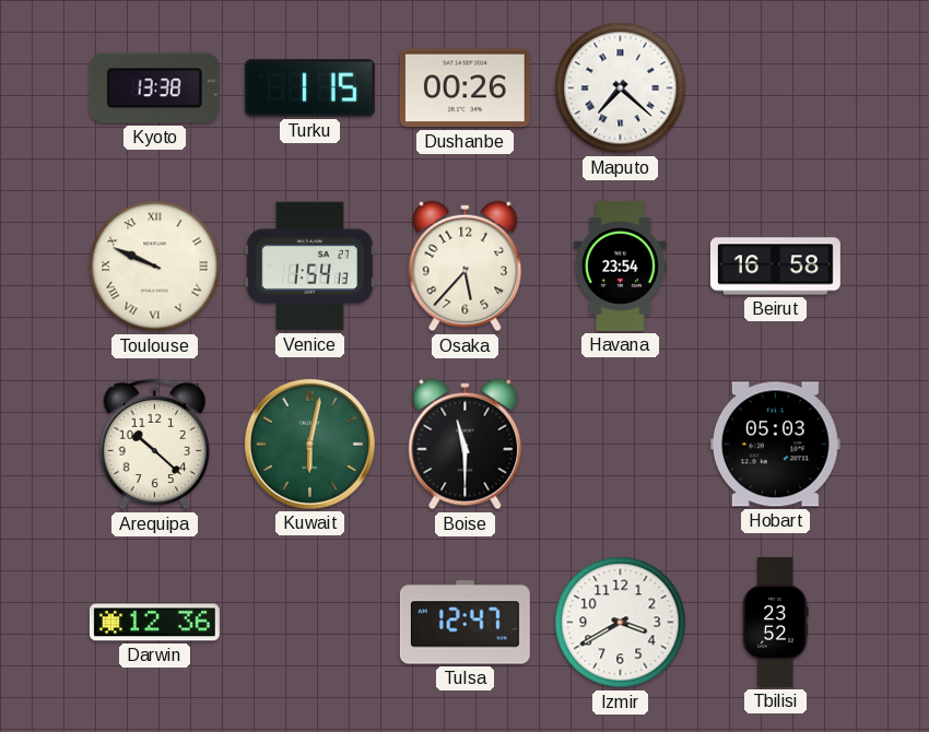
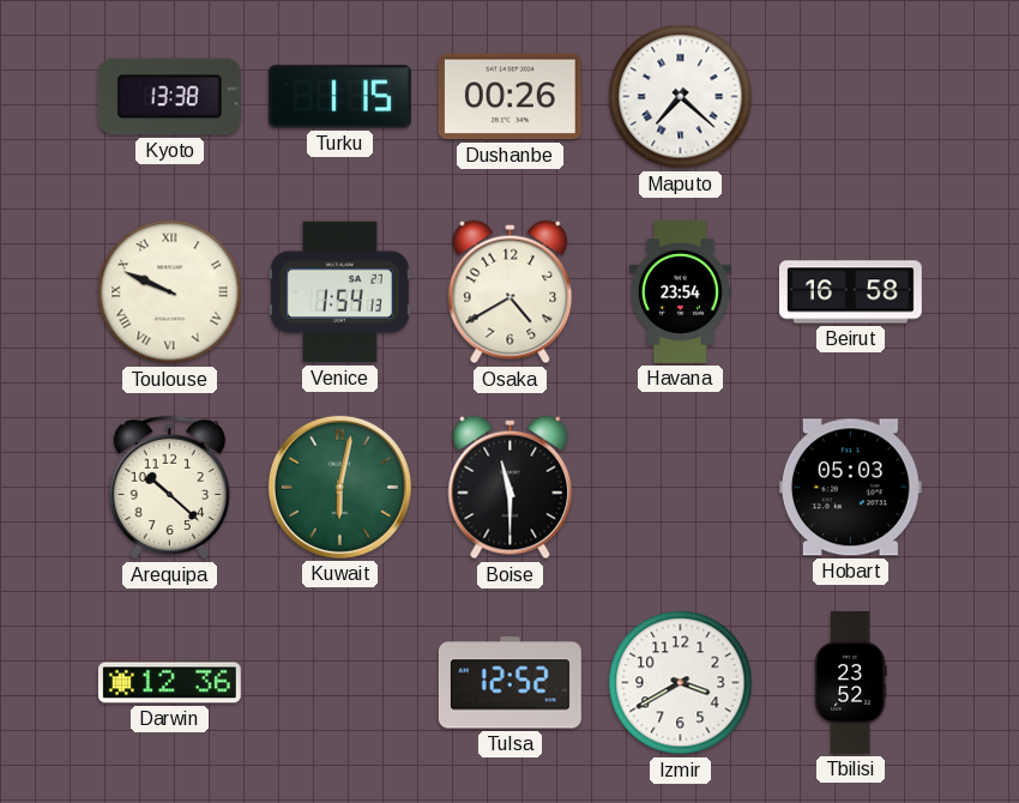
Osaka: 5:37 -> 4:40 (511, 292)
Tulsa: 12:47 -> 12:52 (509, 683)
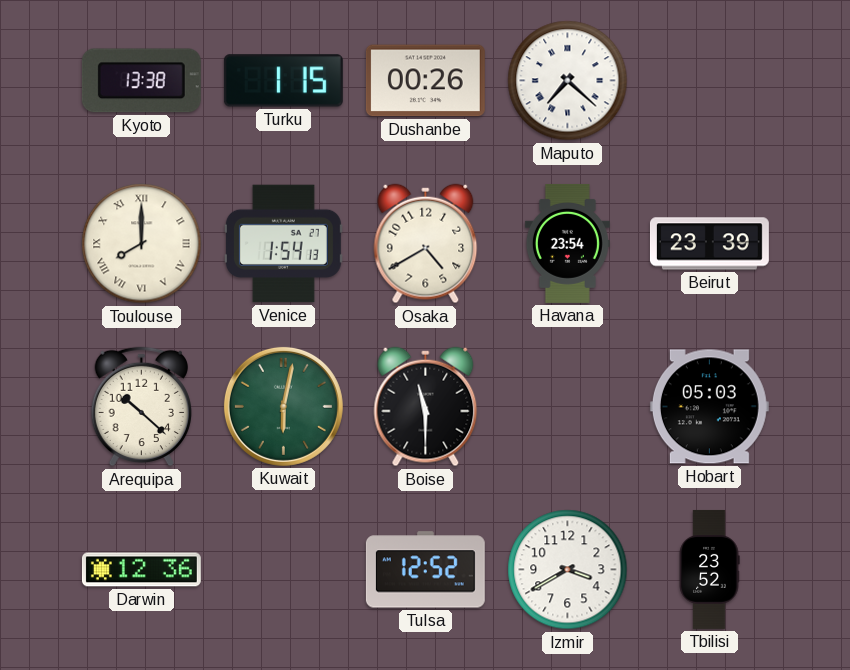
Toulouse: 9:49 -> 8:00 (142, 244)
Beirut: 16:58 -> 23:39 (709, 244)
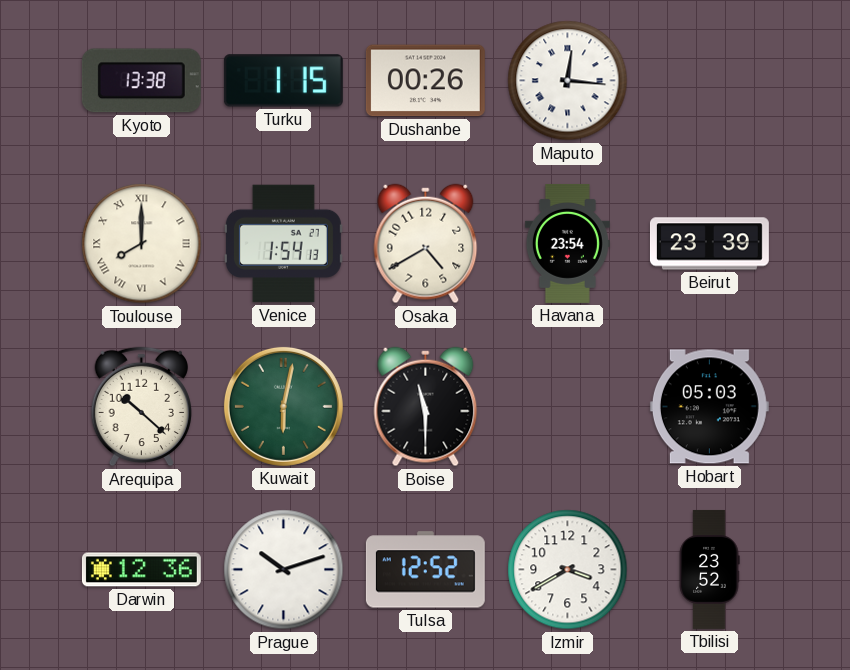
Maputo: 7:22 -> 12:16 (568, 81)
Prague: none -> 10:12 (284, 570)
